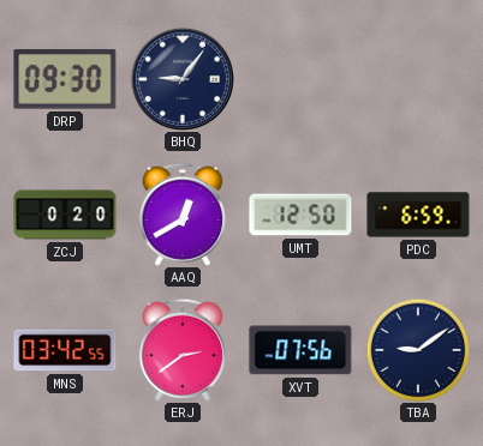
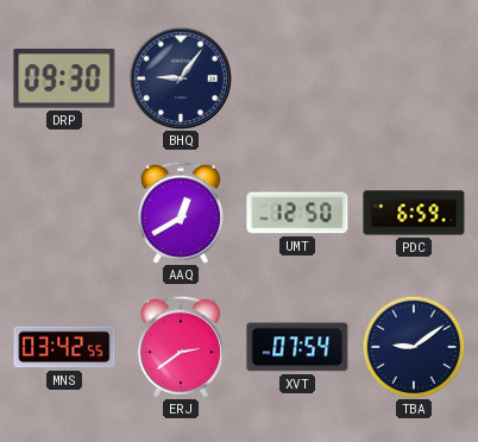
ZCJ: 0:20 -> none (65, 215)
XVT: 07:56 -> 07:54 (297, 347)
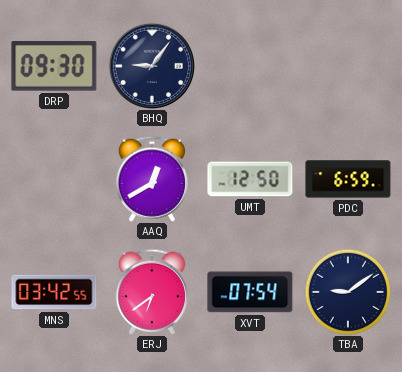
ERJ: 2:39 -> 6:39 (152, 292)
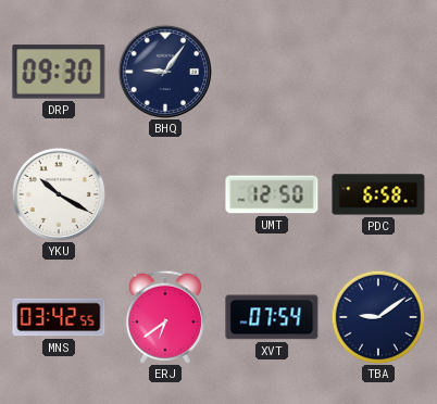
YKU: none -> 10:20 (58, 193)
AAQ: 12:40 -> none (152, 179)
PDC: 6:59 -> 6:58 (378, 194)
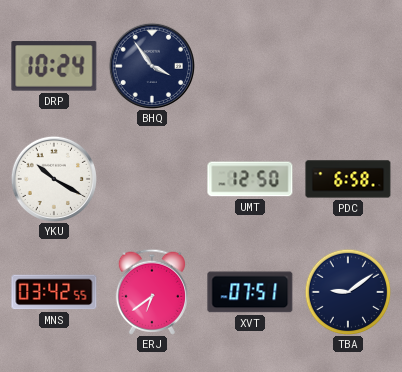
DRP: 09:30 -> 10:24 (54, 66)
BHQ: 9:06 -> 3:54 (151, 65)
XVT: 07:54 -> 07:51 (250, 292)
